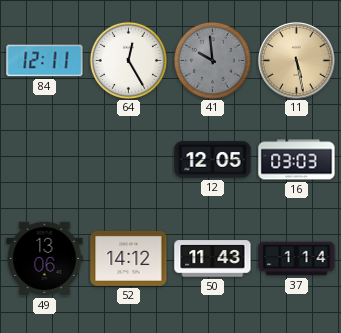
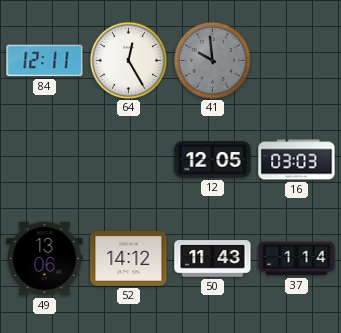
11: 5:28 -> none (297, 61)
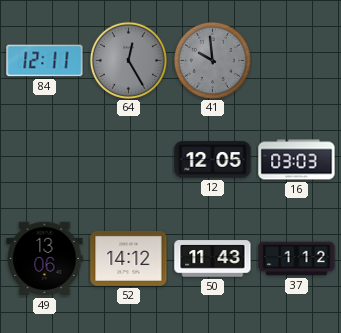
64 dial: white -> grey (128, 60)
37: 1:14 -> 1:12 (297, 259)
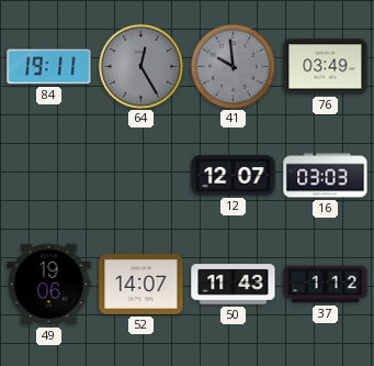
84: 12:11 -> 19:11 (49, 67)
76: none -> 03:49 (326, 67)
12: 12:05 -> 12:07 (234, 176)
49: 13:06 -> 19:06 (49, 285)
52: 14:12 -> 14:07 (141, 284)
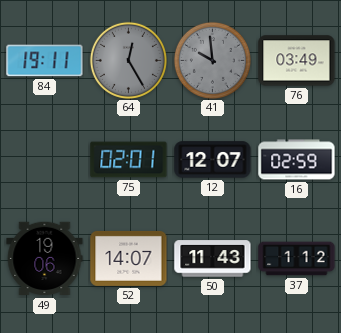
75: none -> 02:01 (129, 160)
16: 03:03 -> 02:59 (297, 160)
